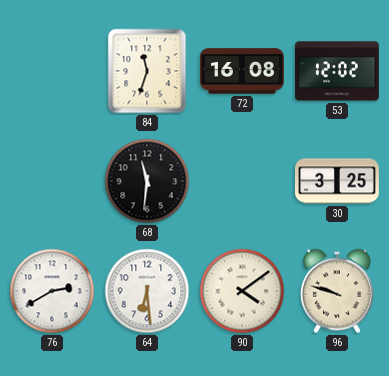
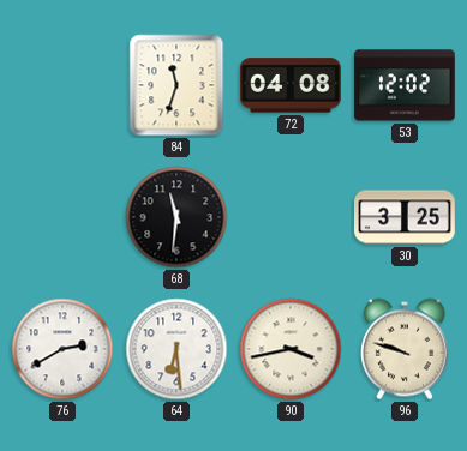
72: 16:08 -> 04:08 (292, 85)
90: 4:09 -> 3:43 (291, 349)
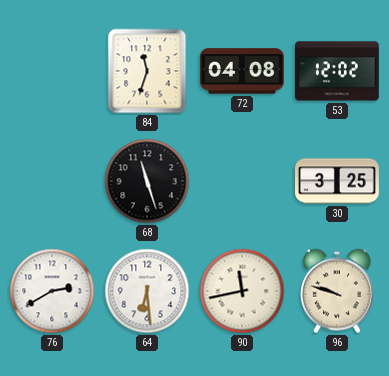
68: 11:31 -> 11:27 (147, 181)
90: 3:43 -> 11:43 (242, 291)
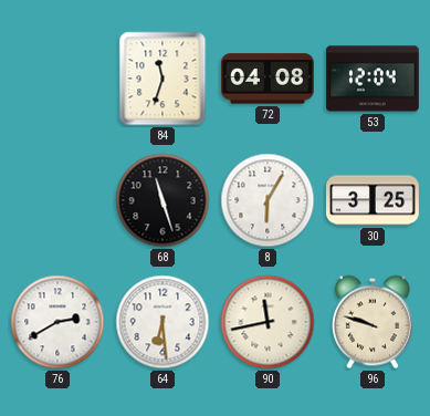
53: 12:02 -> 12:04 (374, 79)
8: none -> 6:05 (268, 200)
